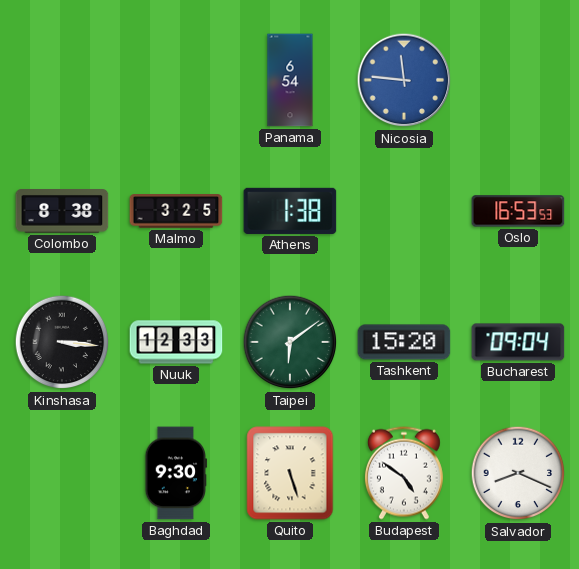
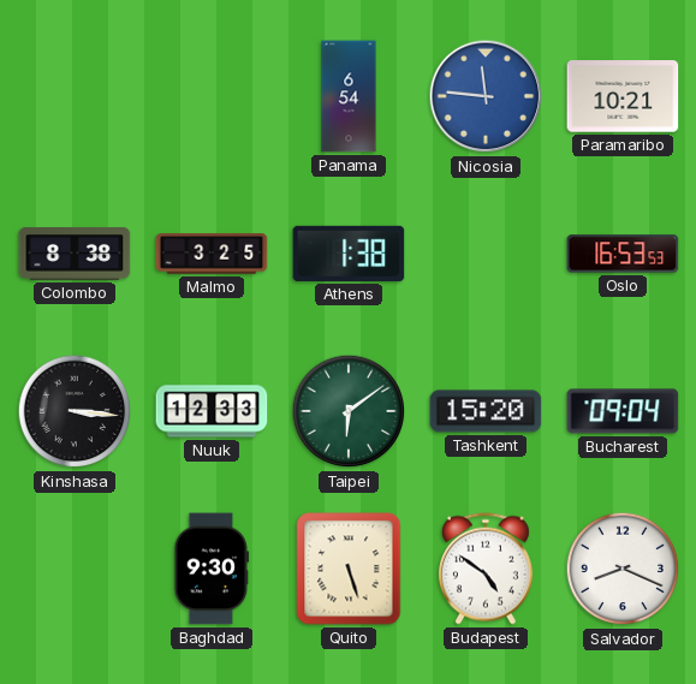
Paramaribo: none -> 10:21 (623, 96)
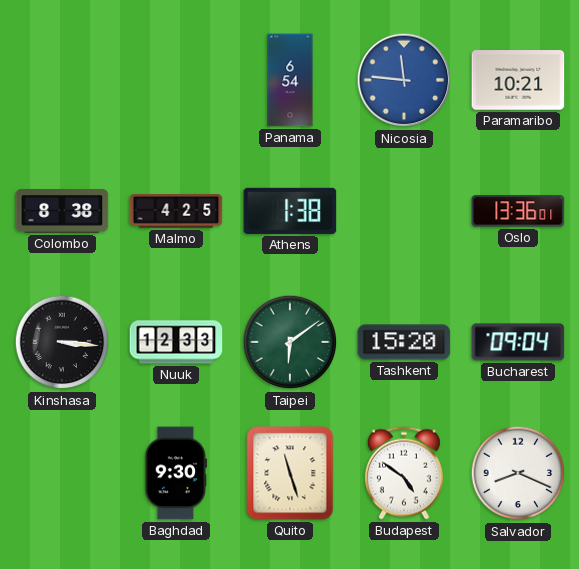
Malmo: 3:25 -> 4:25 (176, 211)
Oslo: 16:53 -> 13:36 (518, 211)
Quito: 5:27 -> 11:27 (290, 473)
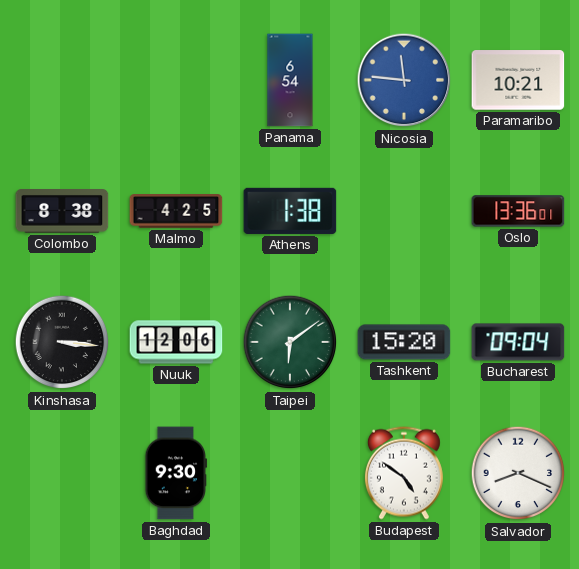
Nuuk: 12:33 -> 12:06 (176, 342)
Quito: 11:27 -> none (290, 473)
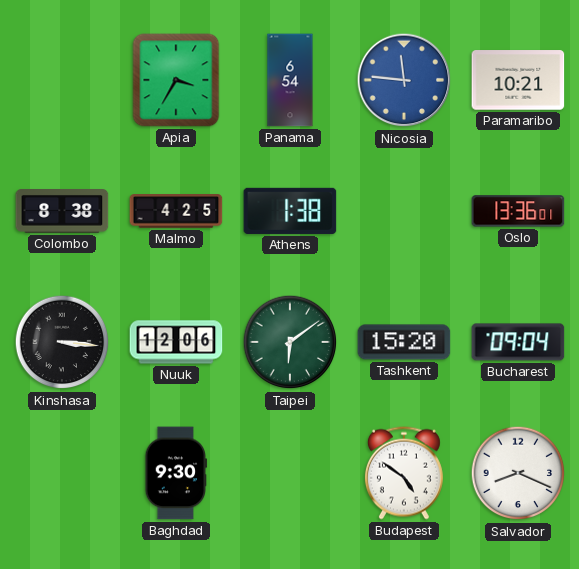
Apia: none -> 3:35 (176, 80)
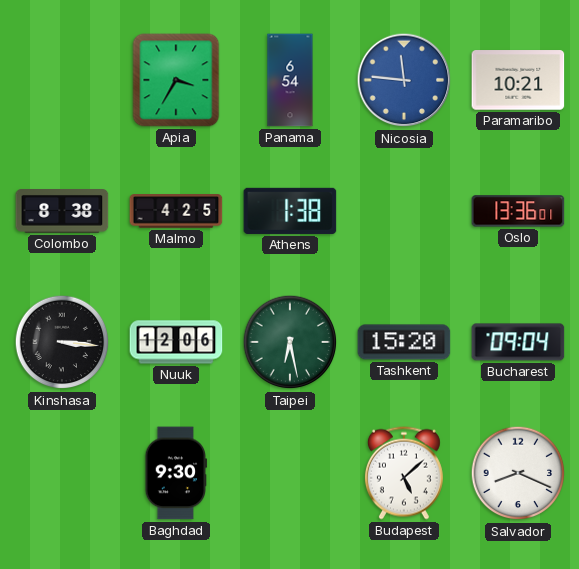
Taipei: 6:09 -> 6:28 (290, 342)
Budapest: 4:51 -> 5:08 (404, 473)
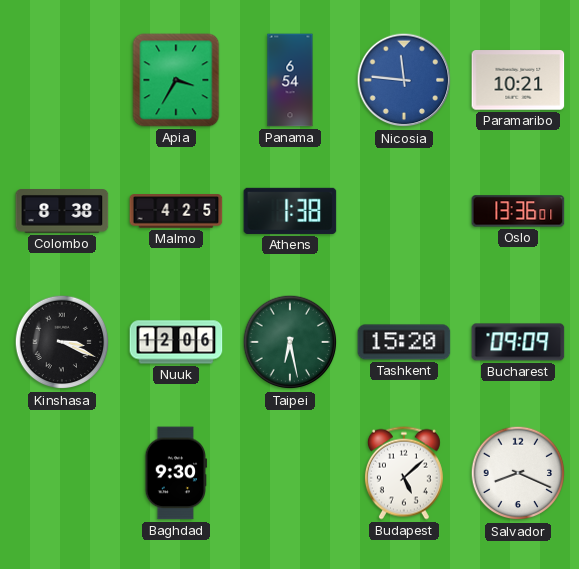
Kinshasa: 3:16 -> 3:19 (62, 342)
Bucharest: 09:04 -> 09:09 (518, 342)
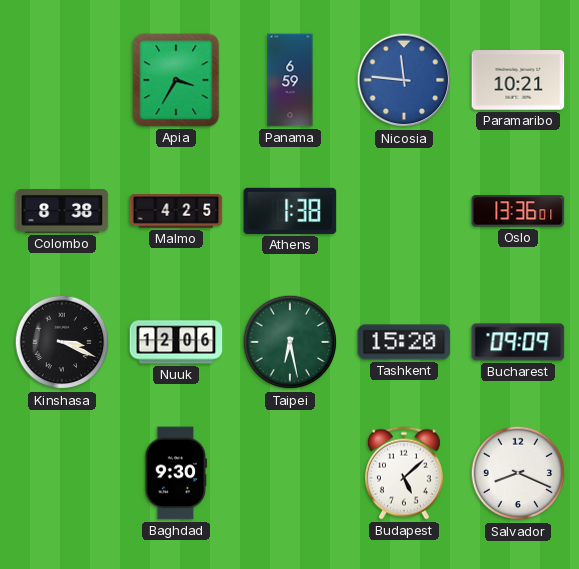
Panama: 6:54 -> 6:59 (290, 80)
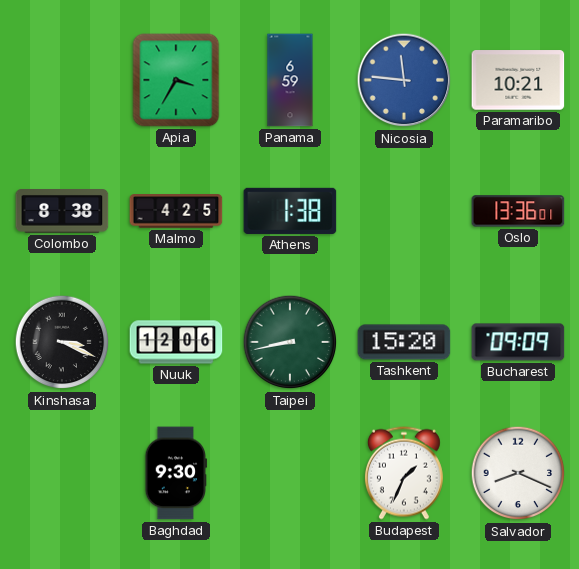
Taipei: 6:28 -> 8:43 (290, 342)
Budapest: 5:08 -> 1:34 (404, 473)
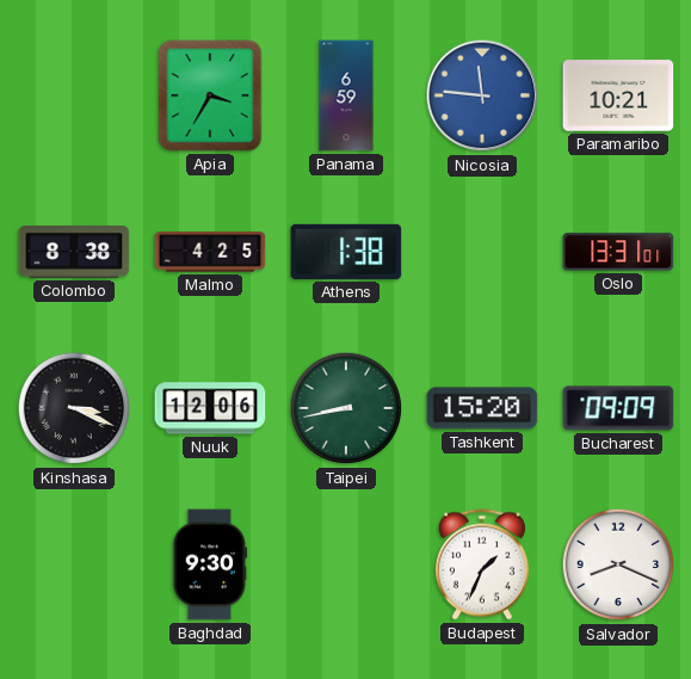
Oslo: 13:36 -> 13:31 (618, 252)
